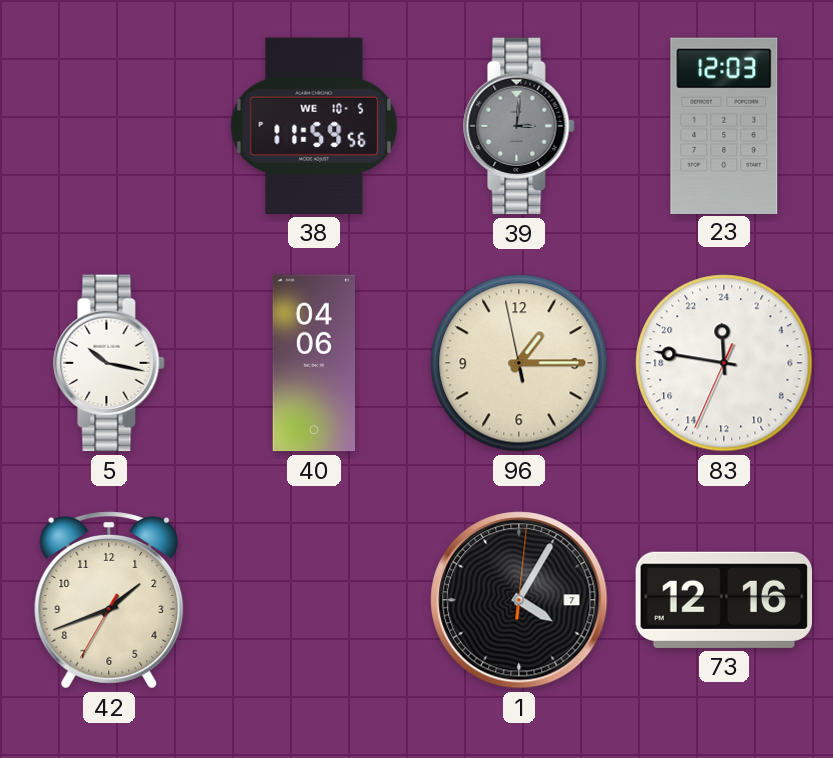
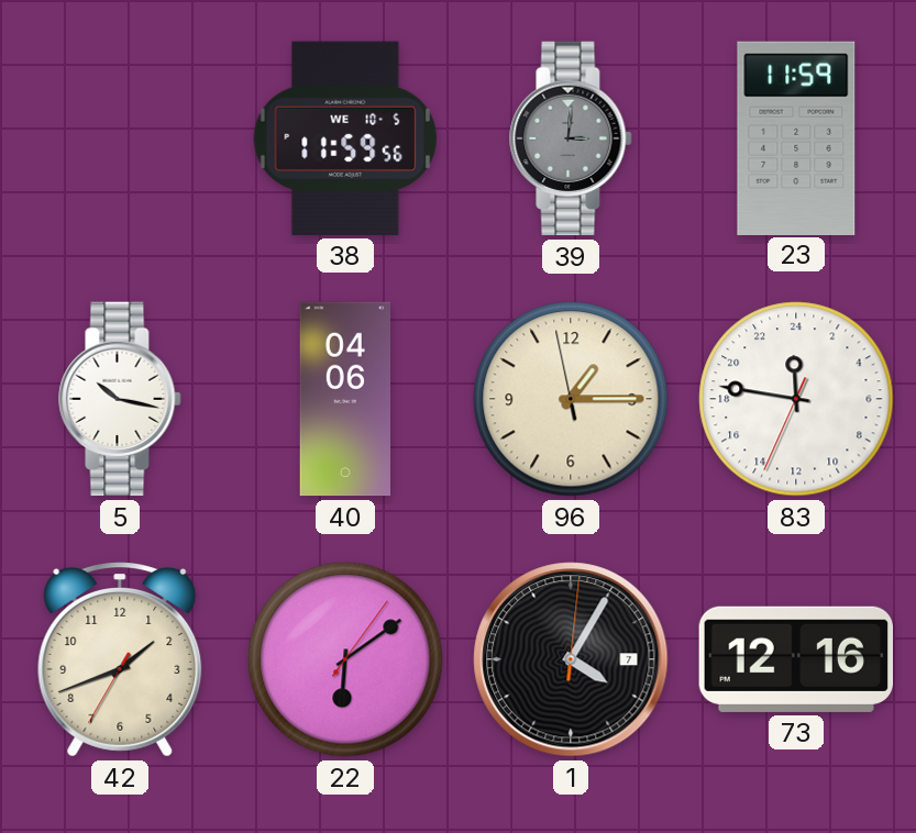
23: 12:03 -> 11:59 (796, 137)
22: none -> 6:09 (345, 659)
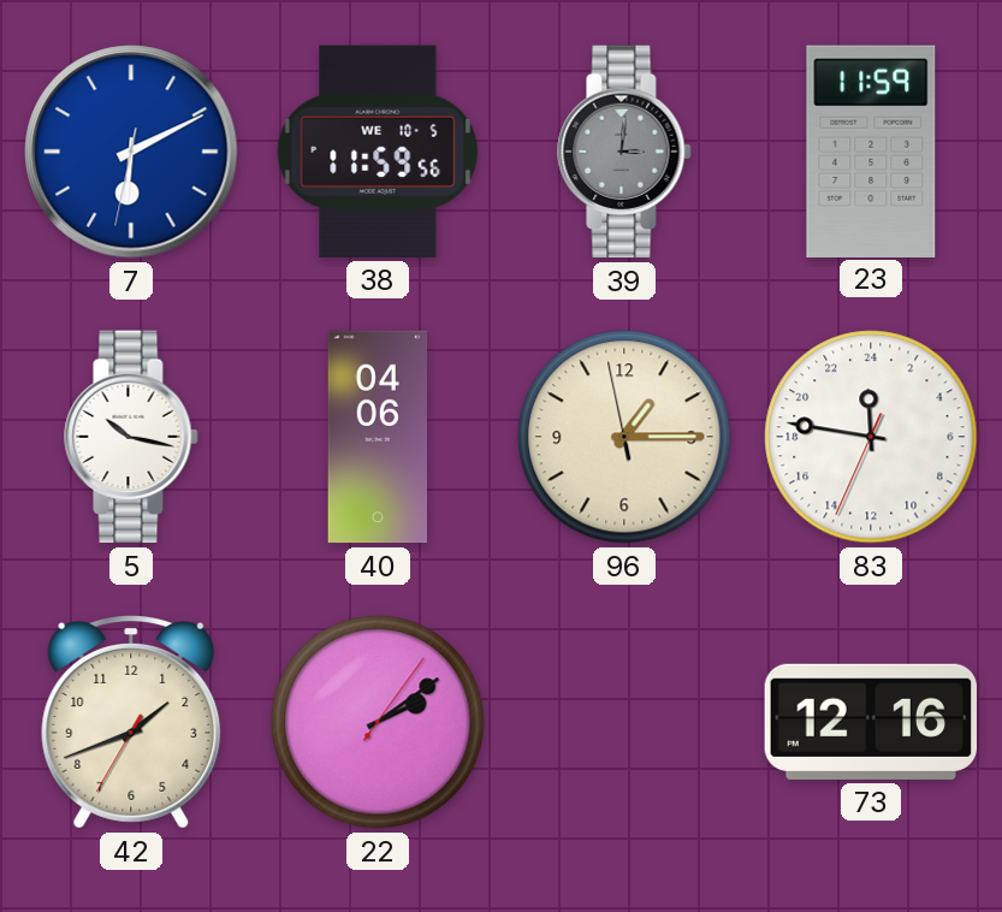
7: none -> 6:10 (131, 152)
22: 6:09 -> 2:09 (378, 722)
1: 4:05 -> none (571, 659)
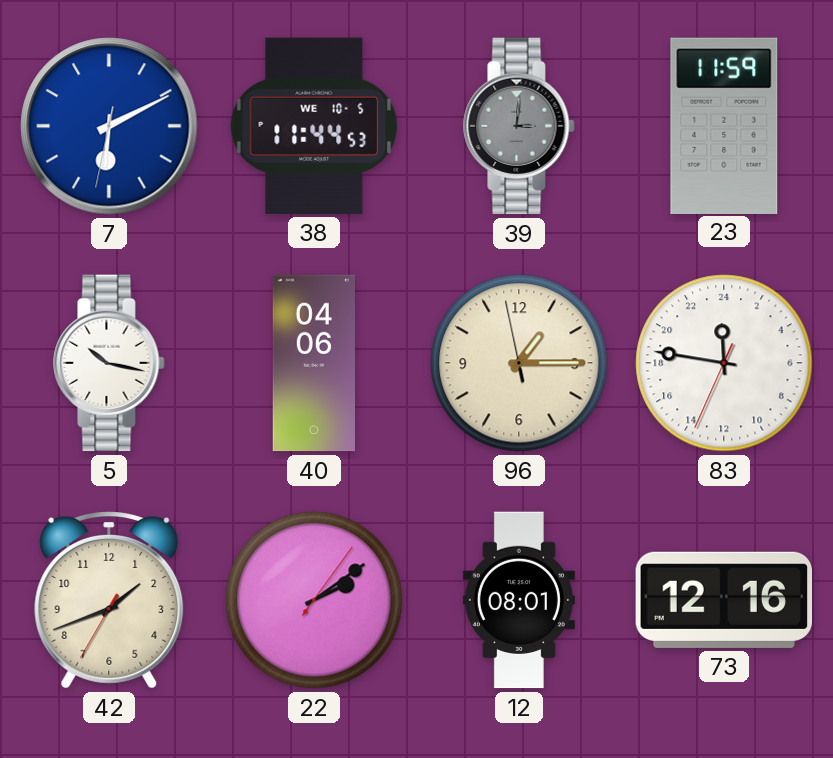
38: 11:59 -> 11:44 (314, 126)
12: none -> 08:01 (519, 600)
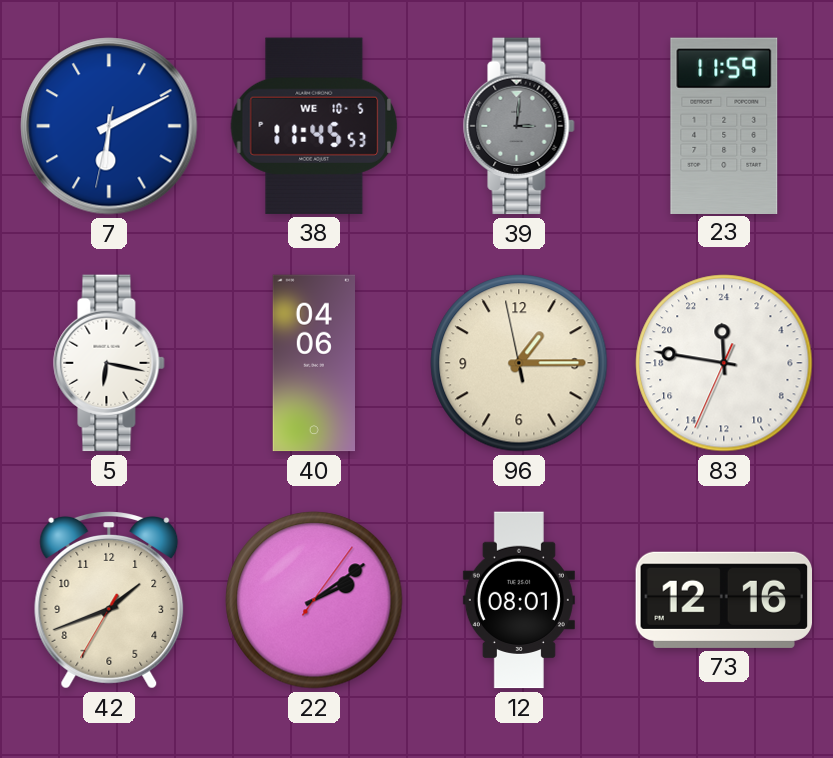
38: 11:44 -> 11:45 (314, 126)
5: 10:17 -> 6:17 (109, 363)
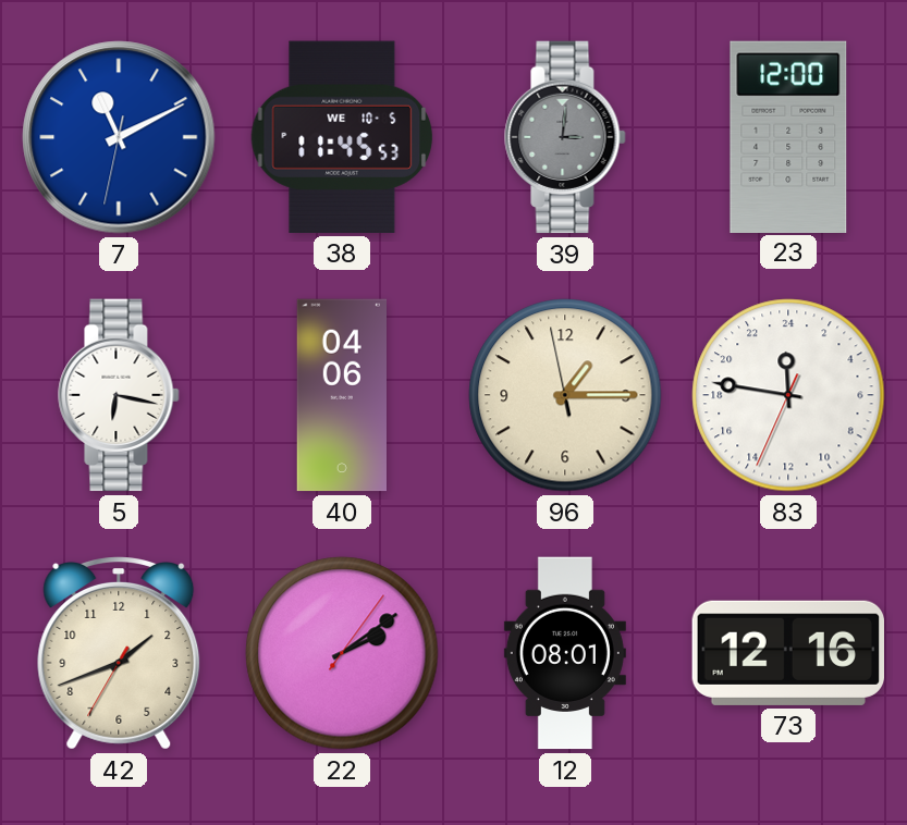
7: 6:10 -> 11:10 (119, 137)
23: 11:59 -> 12:00 (788, 136)
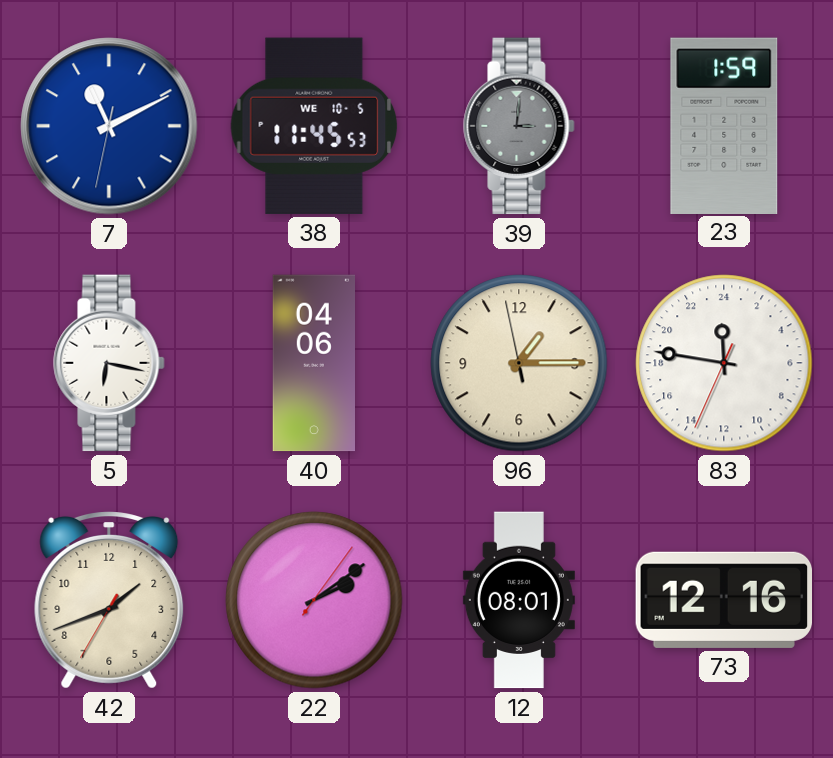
23: 12:00 -> 1:59 (724, 125)
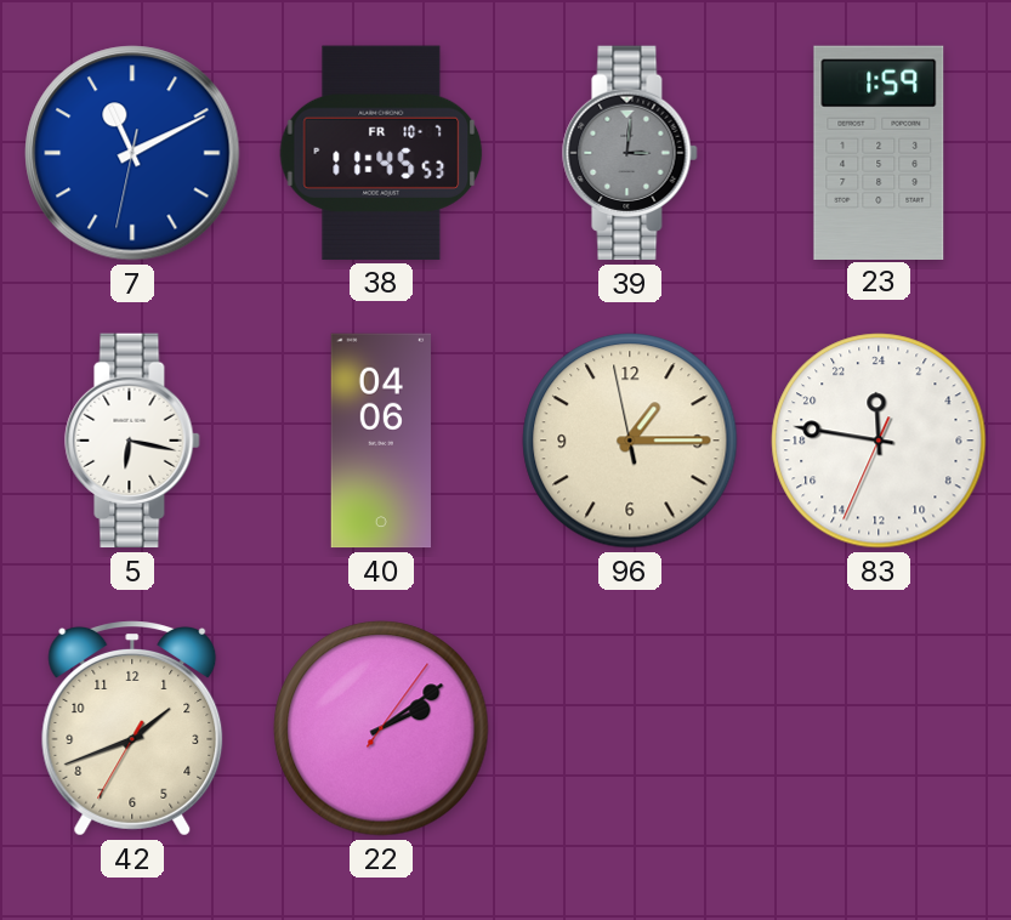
38 date: WE 10-5 -> FR 10-7 (381, 153)
12: 08:01 -> none (519, 600)
73: 12:16 -> none (723, 600)
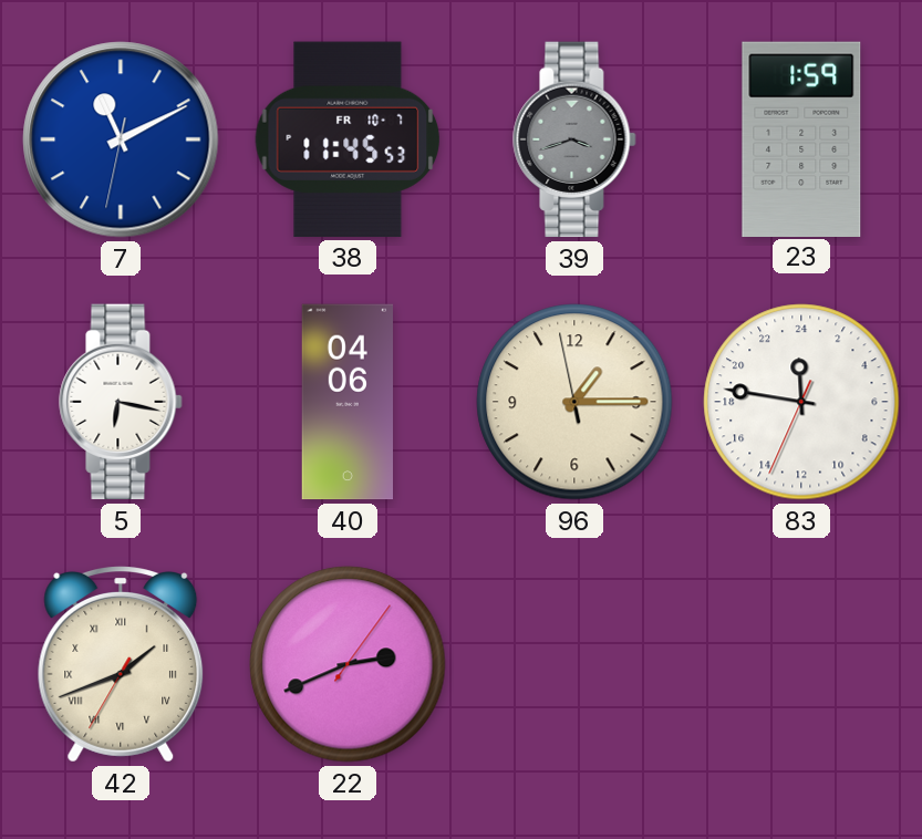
39: 3:01 -> 3:42 (574, 139)
42 numerals: Arabic -> Roman (121, 664)
22: 2:09 -> 2:41 (348, 664)
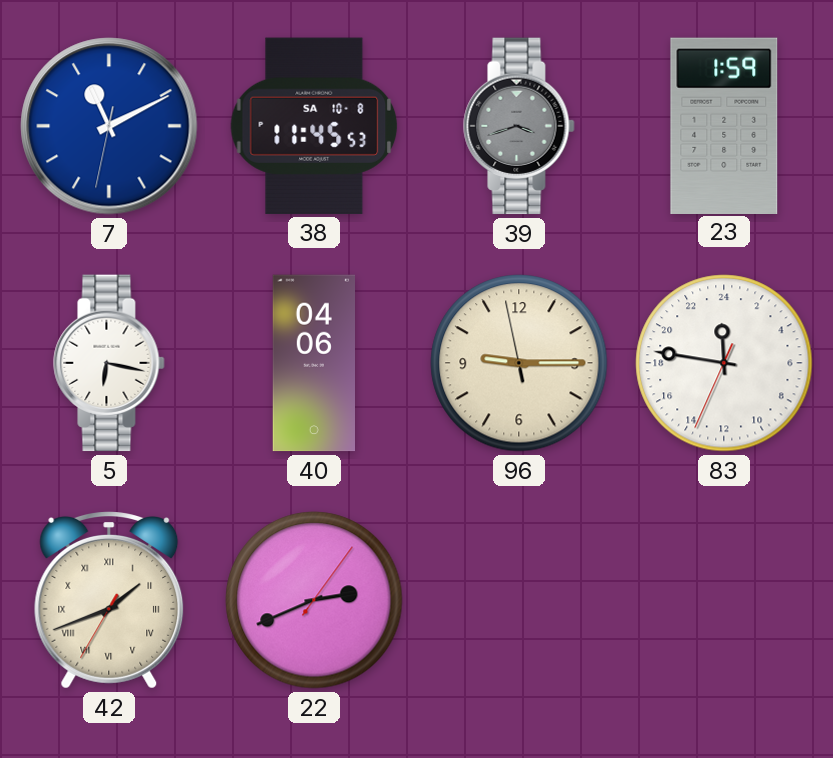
38 date: FR 10-7 -> SA 10-8 (314, 126)
96: 1:14 -> 9:14 (519, 363)
